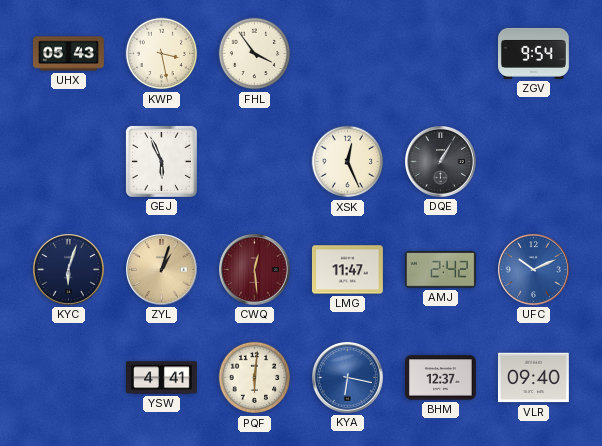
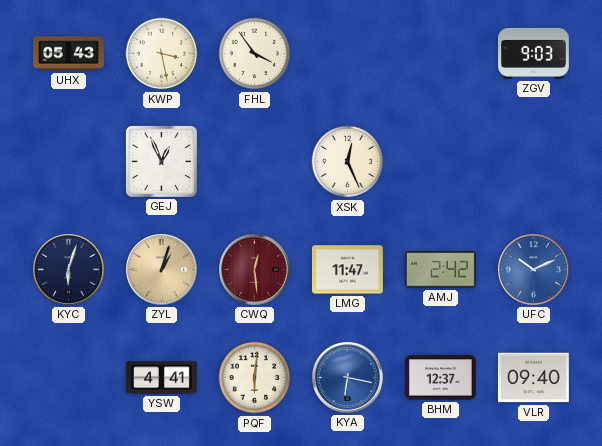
ZGV: 9:54 -> 9:03 (534, 53)
GEJ: 5:56 -> 12:56 (161, 161)
DQE: 1:05 -> none (441, 162)
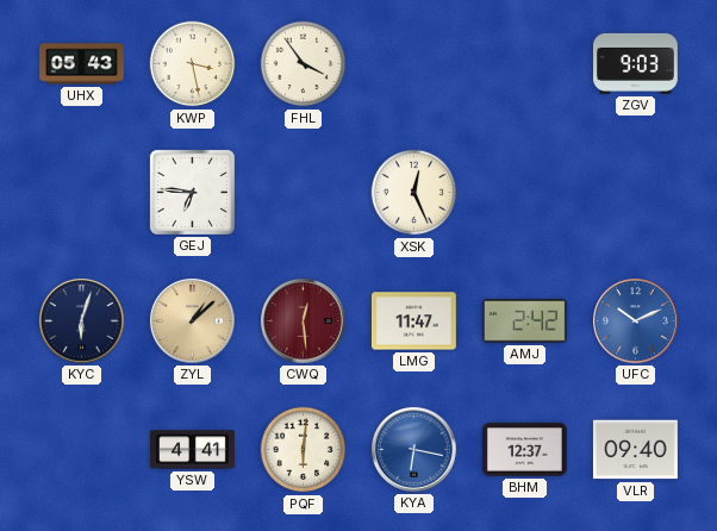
GEJ: 12:56 -> 6:46 (192, 192)
ZYL: 1:03 -> 1:08 (193, 321)
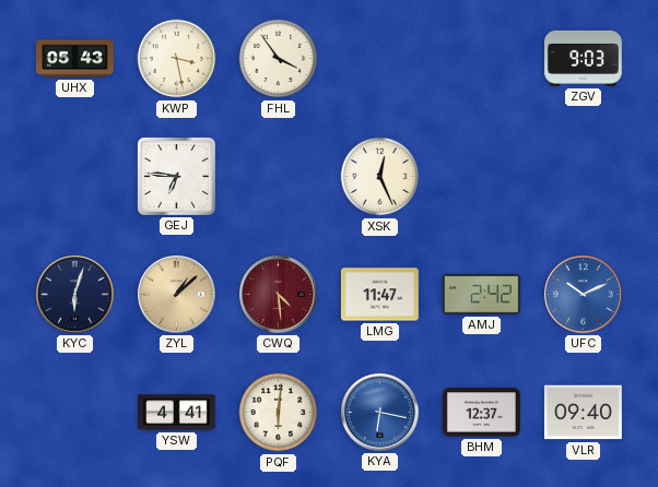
CWQ: 12:29 -> 4:29 (279, 295)
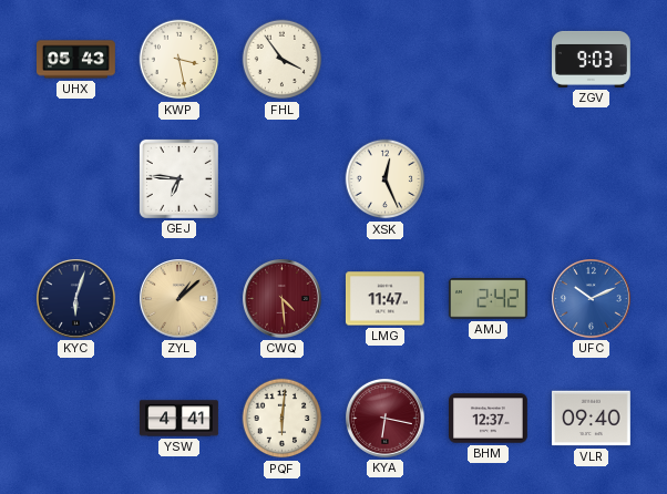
KYA dial: blue -> burgundy (386, 419)
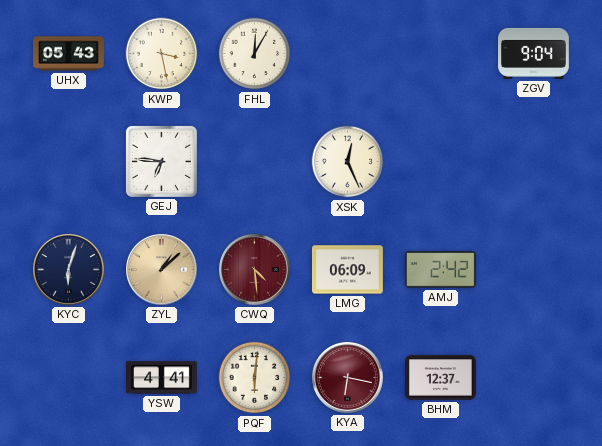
FHL: 3:54 -> 12:05 (255, 54)
ZGV: 9:03 -> 9:04 (534, 53)
LMG: 11:47 -> 06:09 (347, 270)
UFC: 10:11 -> none (592, 299)
VLR: 09:40 -> none (591, 419)
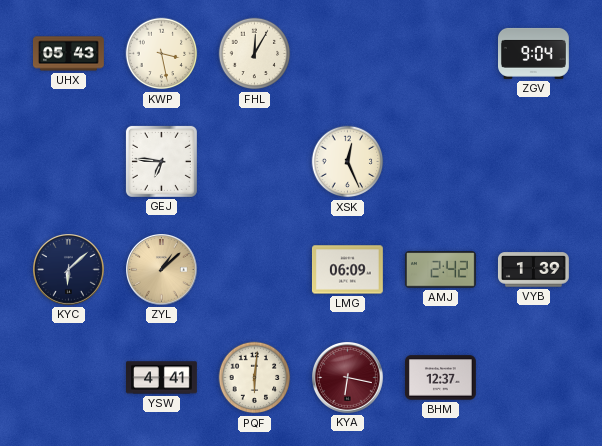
KYC: 6:03 -> 6:08 (69, 270)
CWQ: 4:29 -> none (255, 270)
VYB: none -> 1:39 (534, 270)
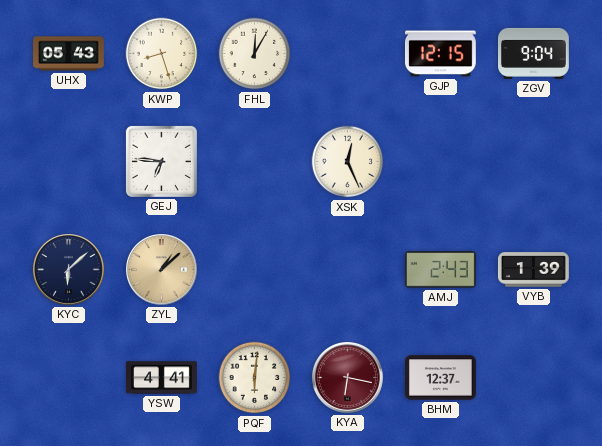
KWP: 3:28 -> 8:27 (162, 54)
GJP: none -> 12:15 (440, 54)
LMG: 06:09 -> none (347, 270)
AMJ: 2:42 -> 2:43 (440, 270)
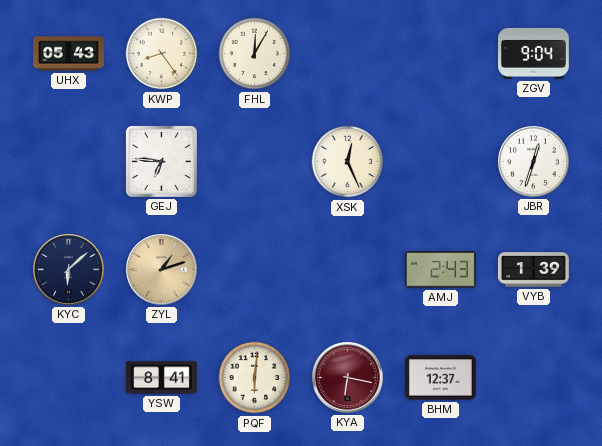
KWP: 8:27 -> 8:24 (162, 54)
GJP: 12:15 -> none (440, 54)
JBR: none -> 12:33 (534, 162)
ZYL: 1:08 -> 1:12 (162, 270)
YSW: 4:41 -> 8:41 (162, 378)
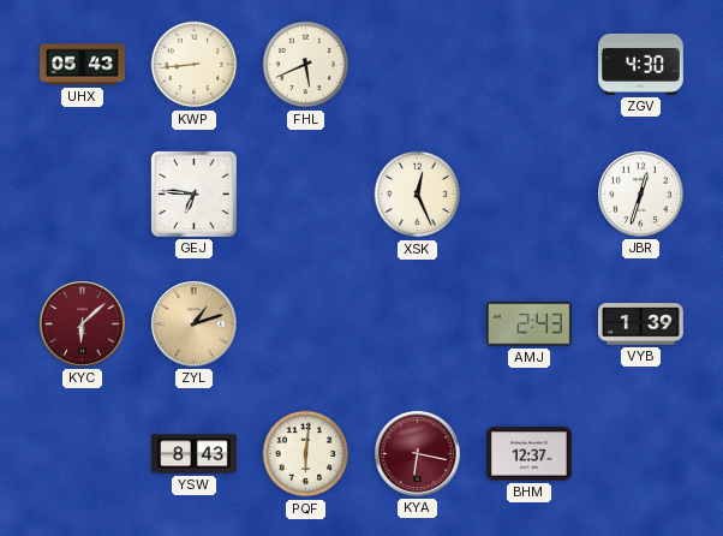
KWP: 8:24 -> 8:44 (195, 65)
FHL: 12:05 -> 5:41 (306, 65)
ZGV: 9:04 -> 4:30 (641, 64)
KYC dial: navy -> burgundy (83, 324)
YSW: 8:41 -> 8:43 (195, 454)
